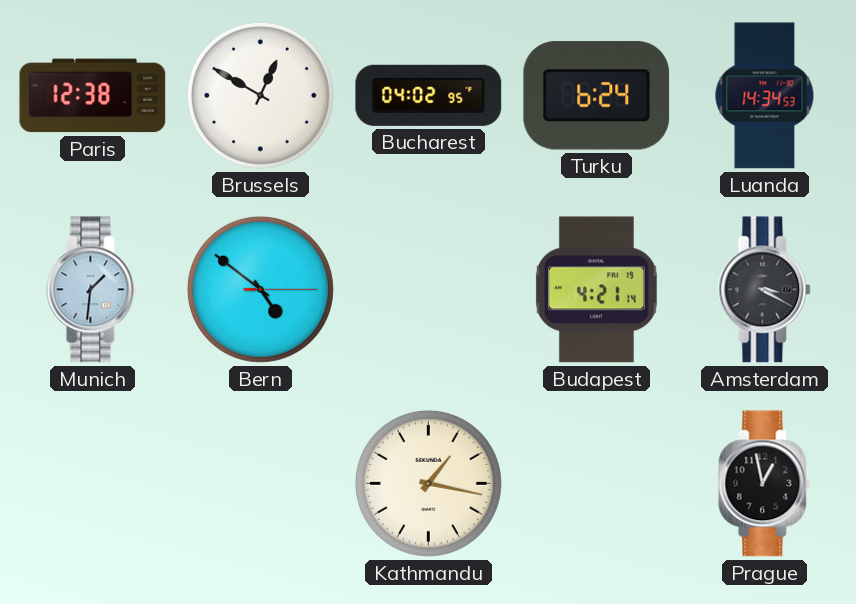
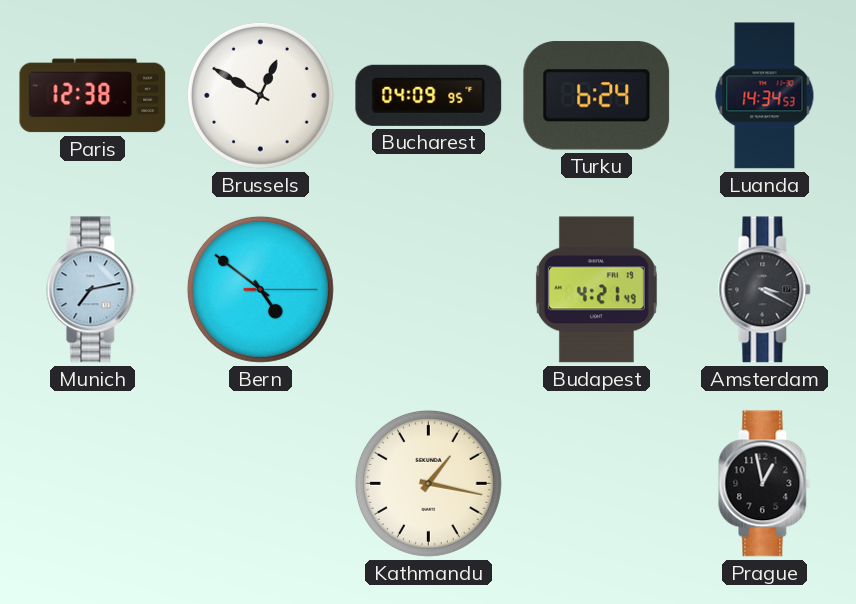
Bucharest: 04:02 -> 04:09 (429, 95)
Munich: 1:31 -> 7:13 (93, 290)
Budapest: 4:21:14 -> 4:21:49 (596, 290)
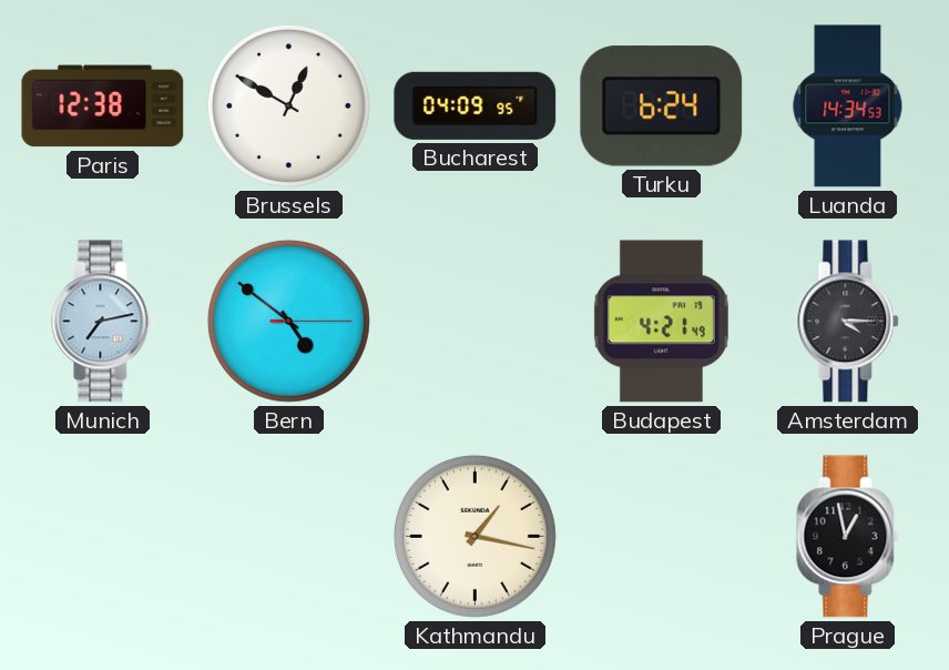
Amsterdam: 3:20 -> 4:15 (848, 322)
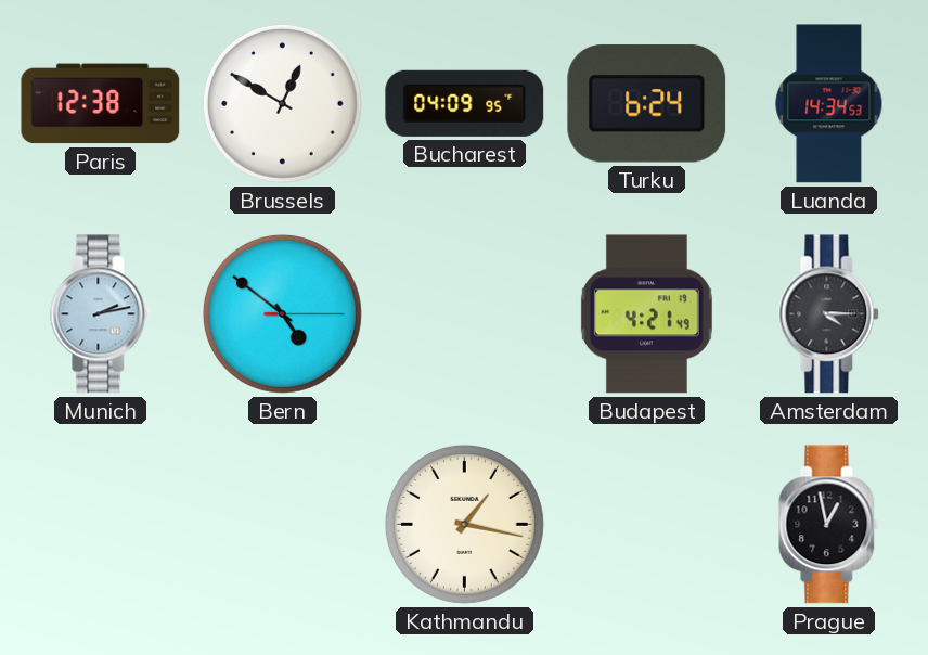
Munich: 7:13 -> 2:13 (101, 314)
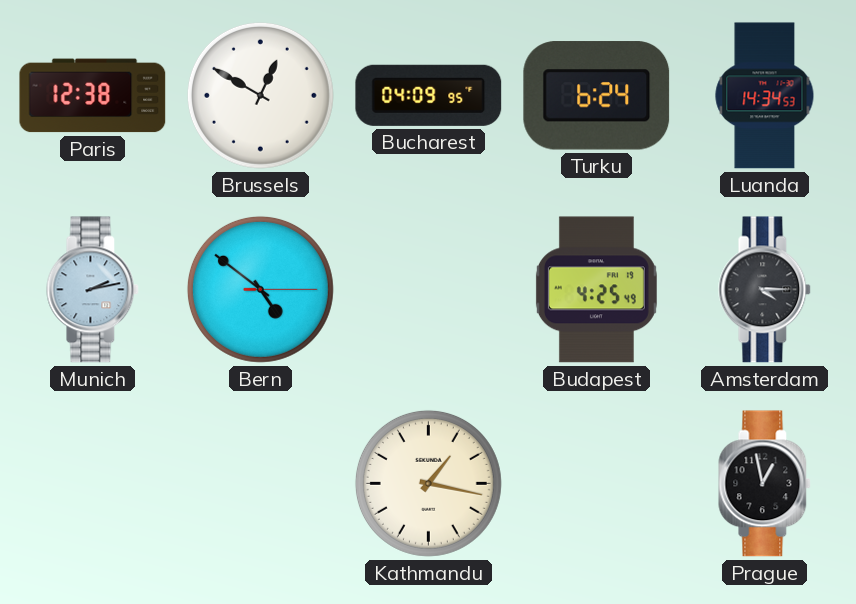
Budapest: 4:21 -> 4:25 (596, 290)
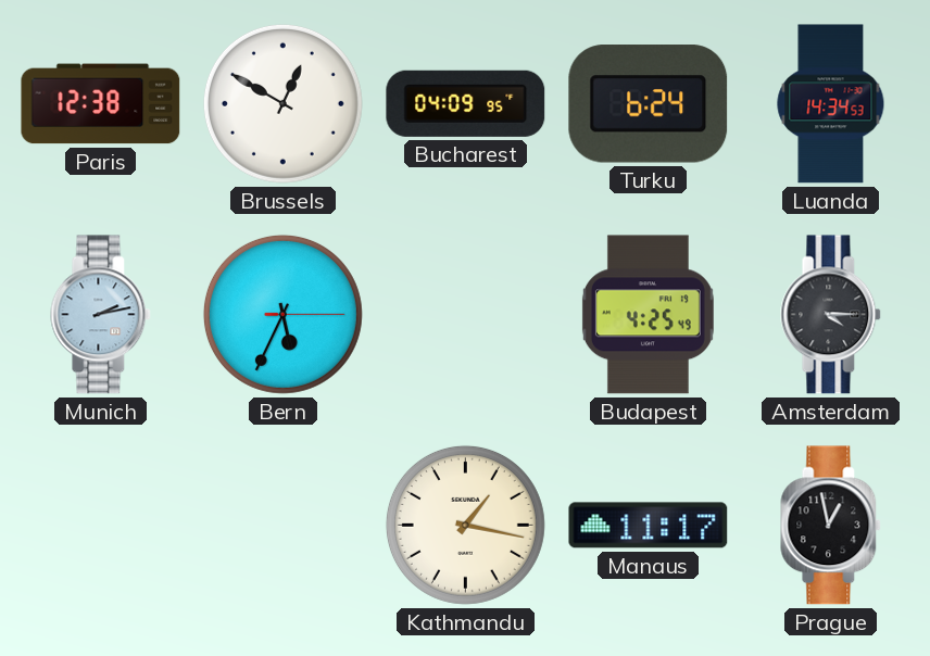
Bern: 4:51 -> 5:34 (282, 314)
Manaus: none -> 11:17 (649, 526)
